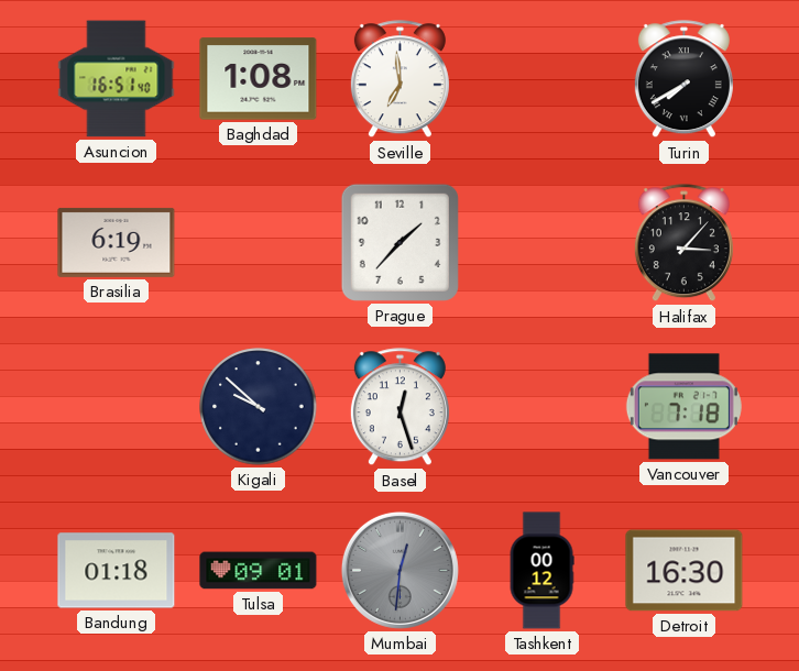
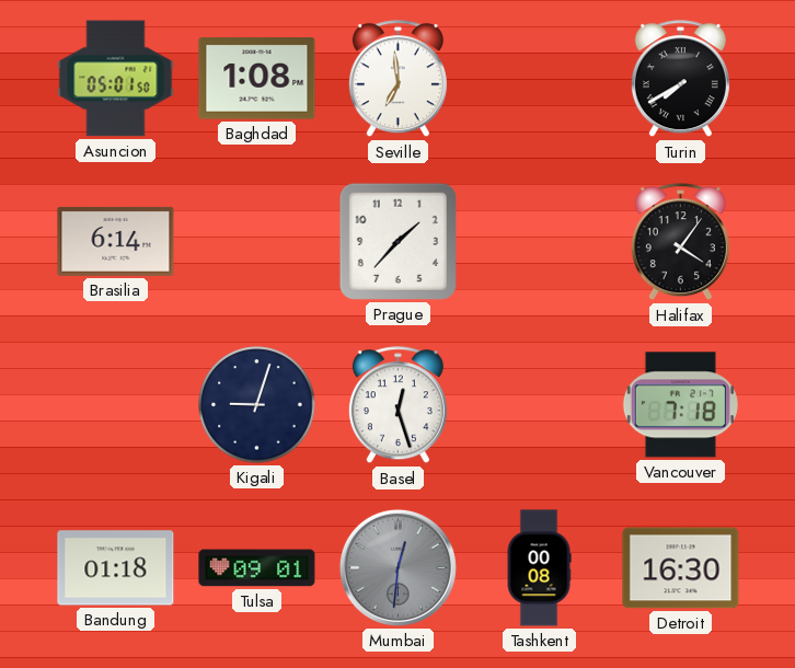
Asuncion: 16:51 -> 05:01 (116, 79)
Brasilia: 6:19 -> 6:14 (116, 241)
Halifax: 3:07 -> 4:06 (680, 242)
Kigali: 9:52 -> 9:03 (257, 405)
Tashkent: 00:12 -> 00:08 (539, 568)
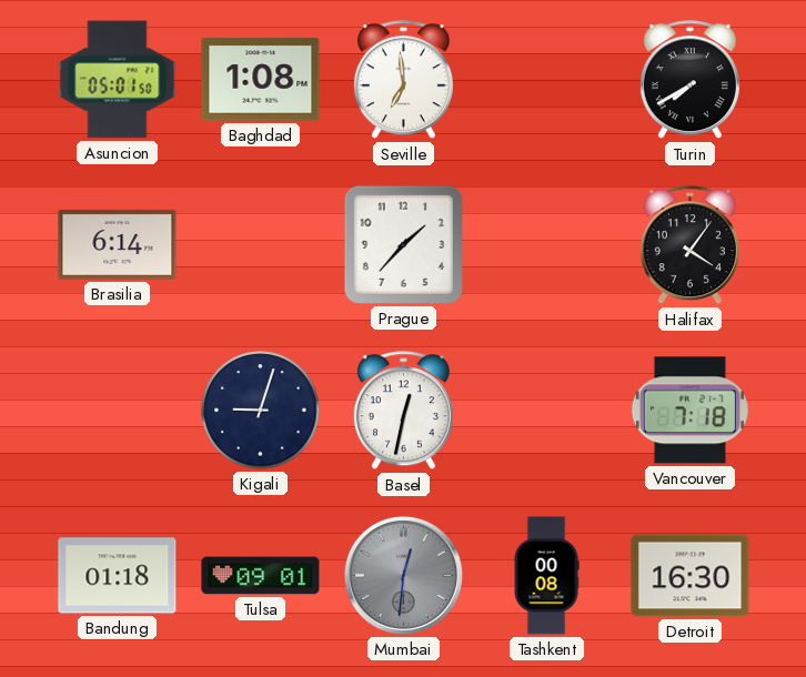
Basel: 12:27 -> 12:32 (403, 411)
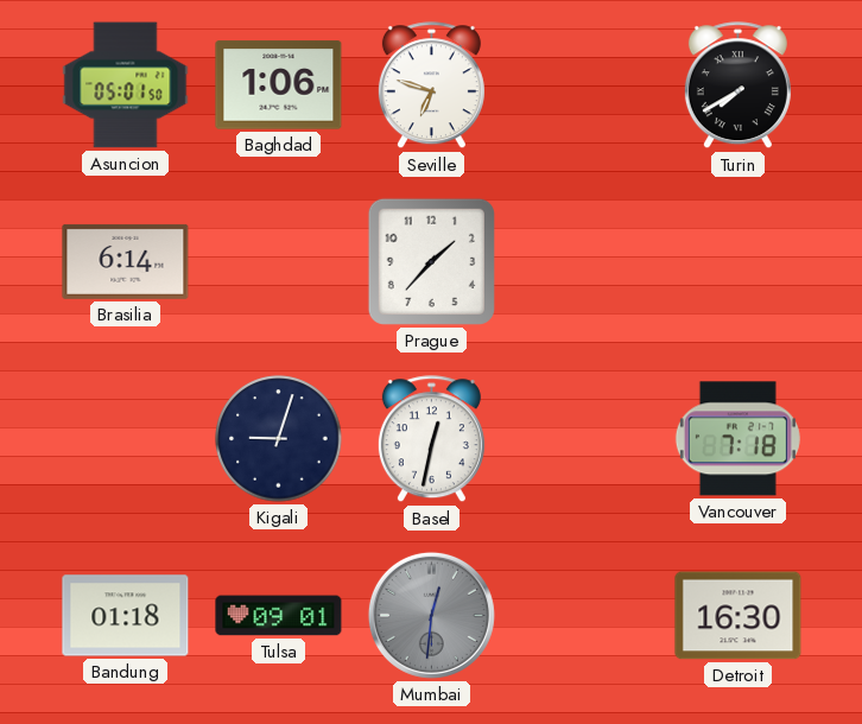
Baghdad: 1:08 -> 1:06 (279, 85)
Seville: 6:59 -> 6:48 (431, 85)
Halifax: 4:06 -> none (689, 245)
Tashkent: 00:08 -> none (546, 576)
